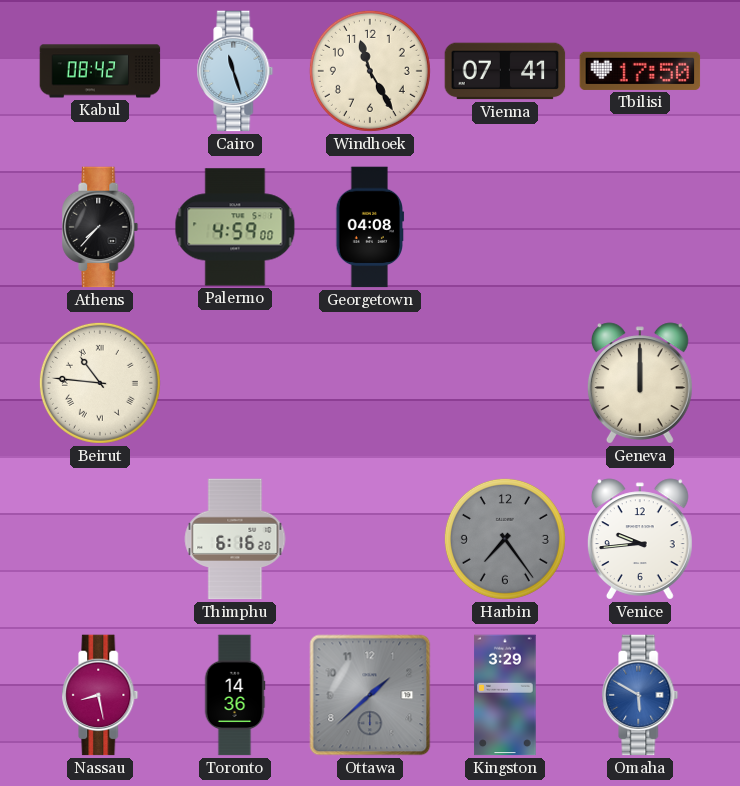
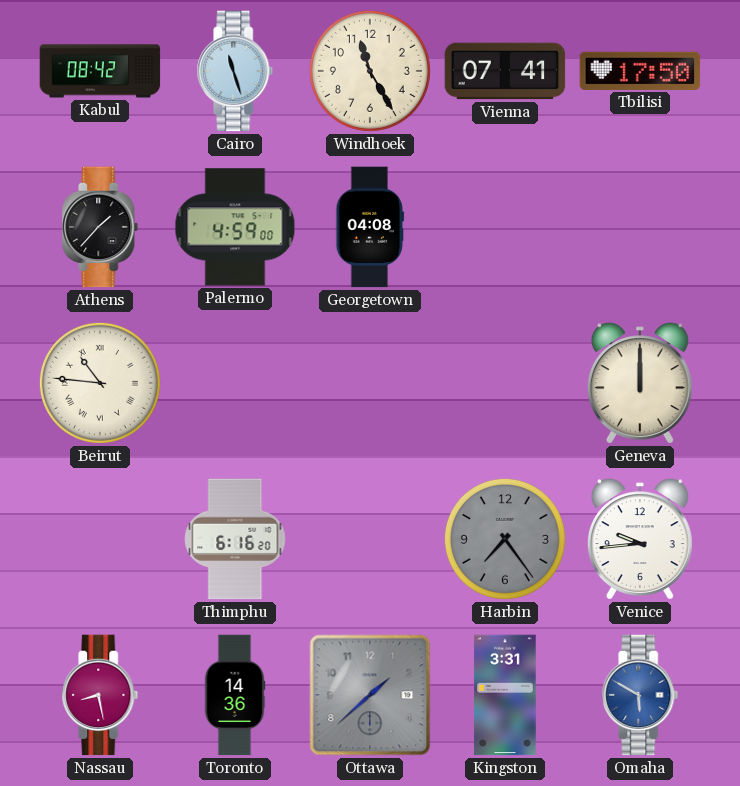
Athens: 7:37 -> 1:37 (100, 227)
Kingston: 3:29 -> 3:31 (505, 695)
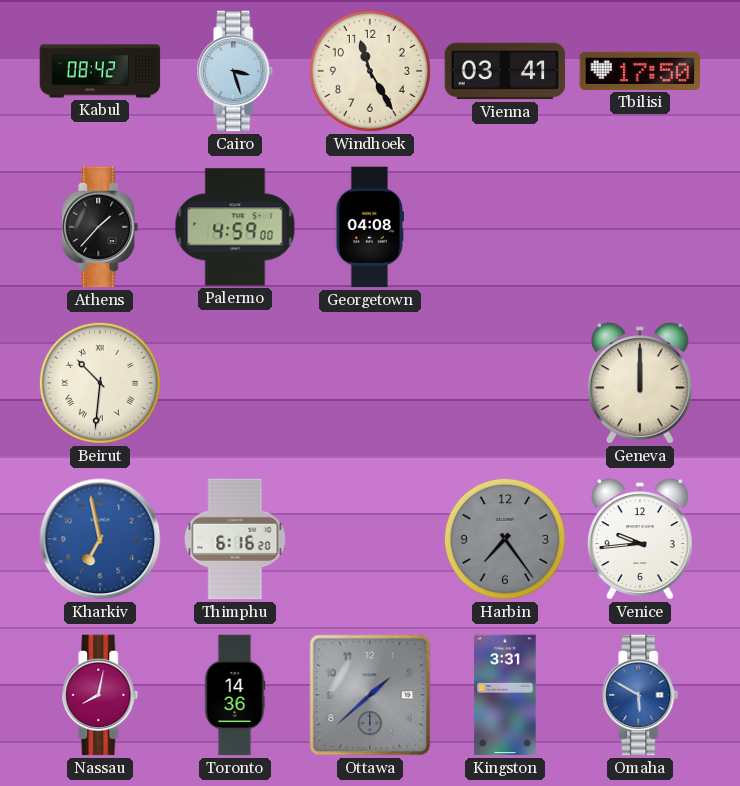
Cairo: 11:27 -> 3:27 (235, 71)
Vienna: 07:41 -> 03:41 (505, 71)
Beirut: 10:46 -> 10:31 (100, 383)
Kharkiv: none -> 6:58 (100, 539)
Nassau: 8:28 -> 8:02 (100, 695)
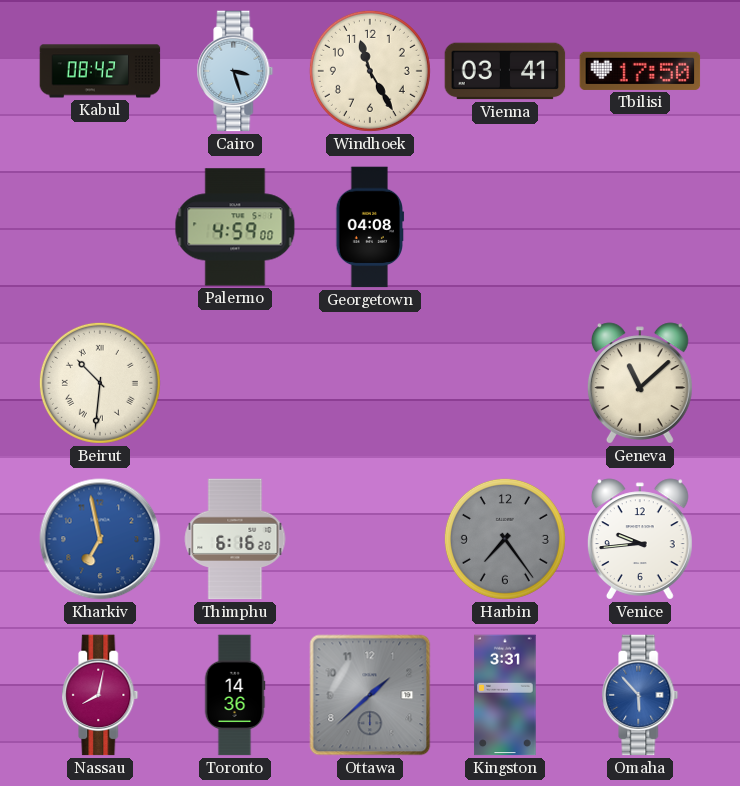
Athens: 1:37 -> none (100, 227)
Geneva: 12:00 -> 11:08 (640, 383)
Omaha: 5:50 -> 5:53 (640, 695)
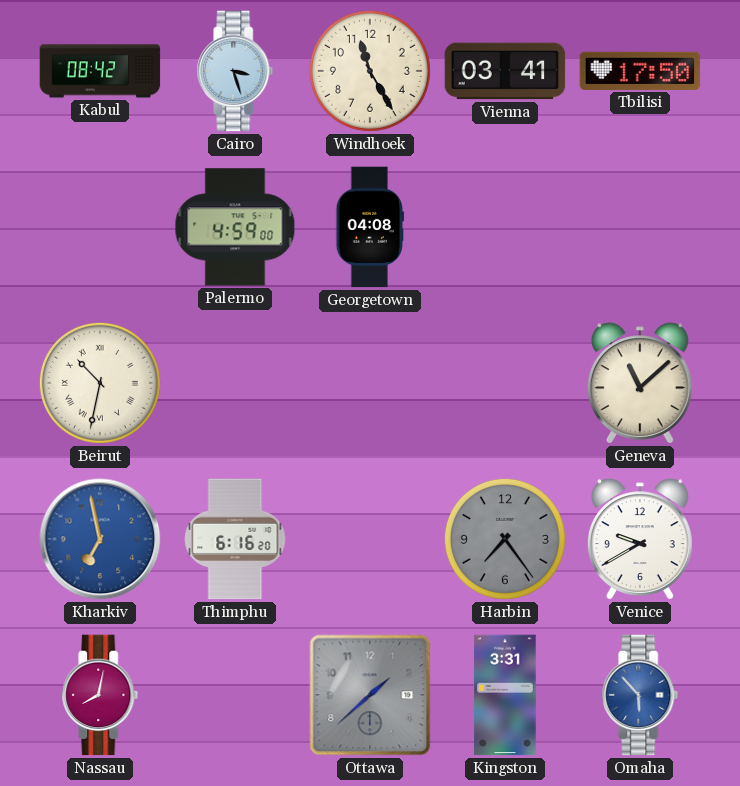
Beirut: 10:31 -> 10:32 (100, 383)
Venice: 9:44 -> 9:40 (640, 539)
Toronto: 14:36 -> none (235, 695)
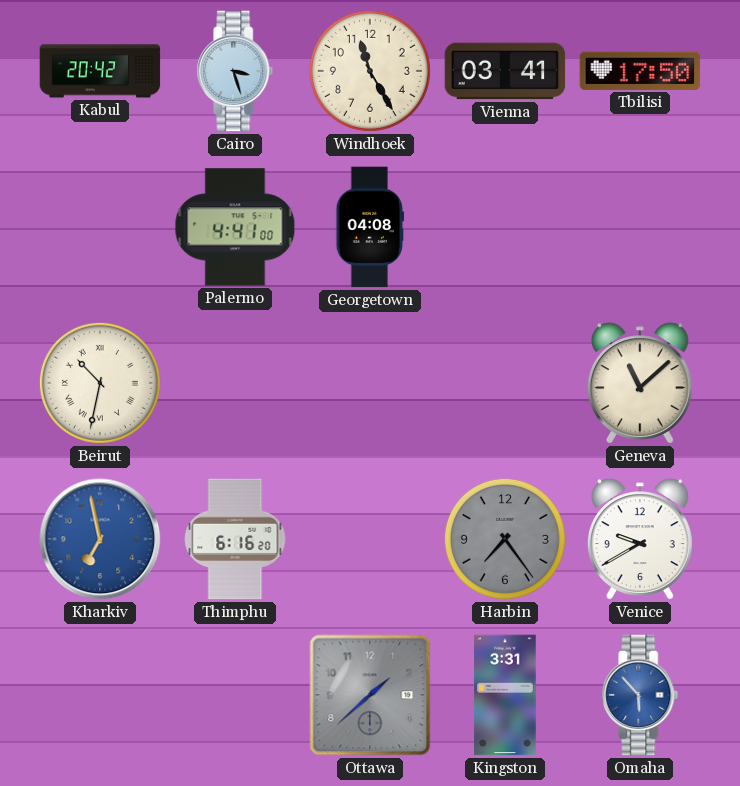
Kabul: 08:42 -> 20:42 (100, 71)
Palermo: 4:59 -> 4:41 (235, 227)
Nassau: 8:02 -> none (100, 695)
